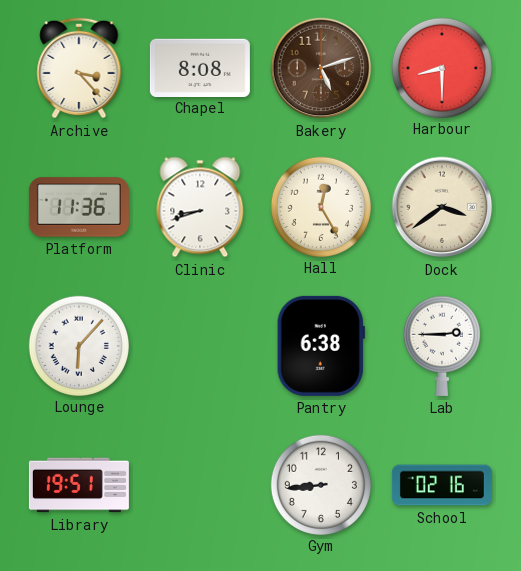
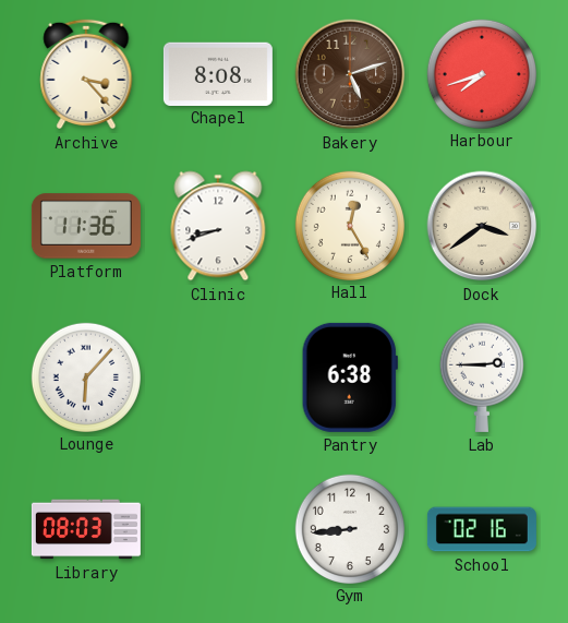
Harbour: 8:30 -> 7:42 (481, 73)
Library: 19:51 -> 08:03 (86, 529)
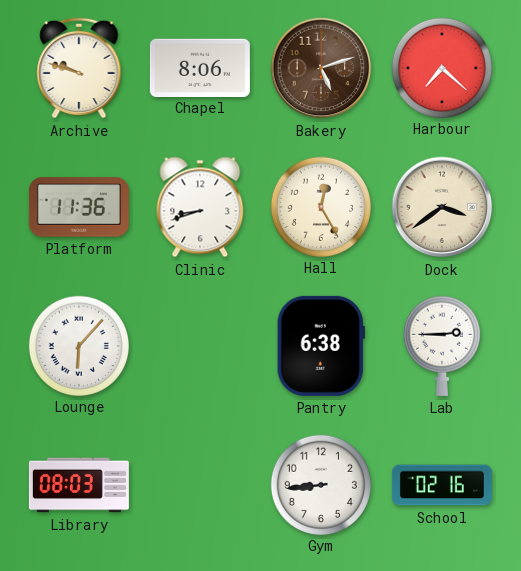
Archive: 3:23 -> 9:48 (79, 68)
Chapel: 8:08 -> 8:06 (200, 67)
Harbour: 7:42 -> 7:22 (441, 67)
